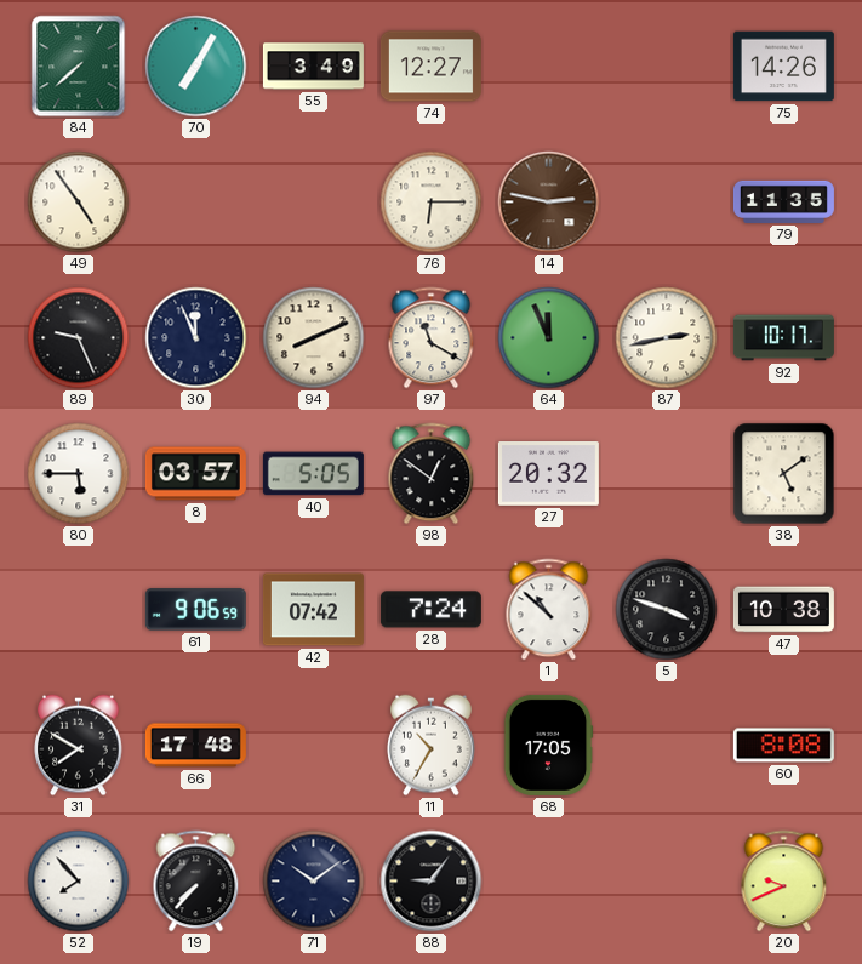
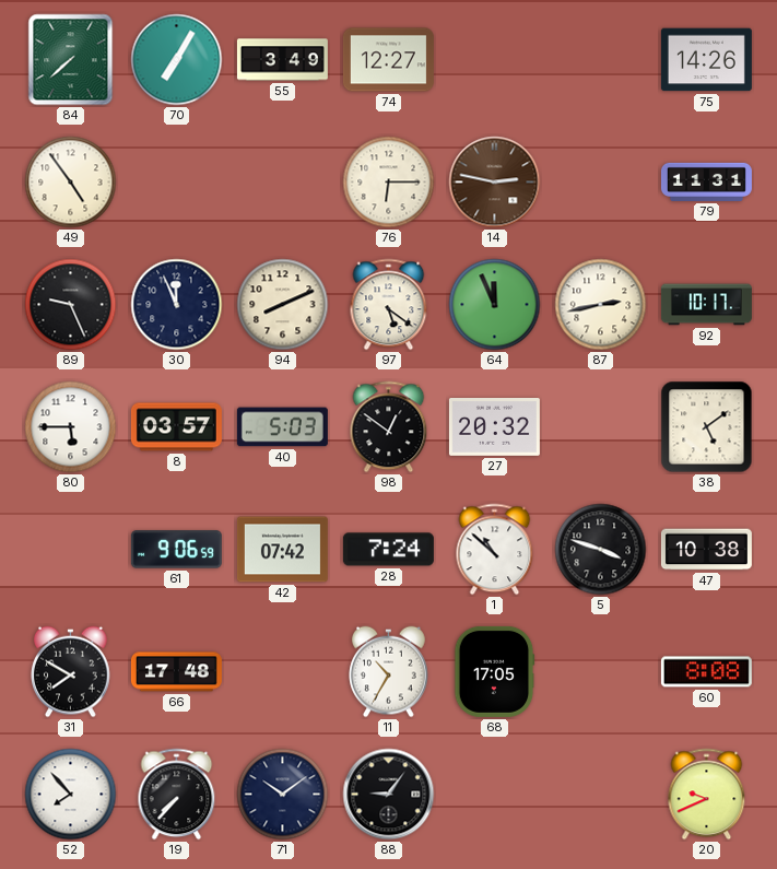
79: 11:35 -> 11:31 (706, 181)
97: 11:20 -> 5:21 (389, 305)
40: 5:05 -> 5:03 (282, 427)
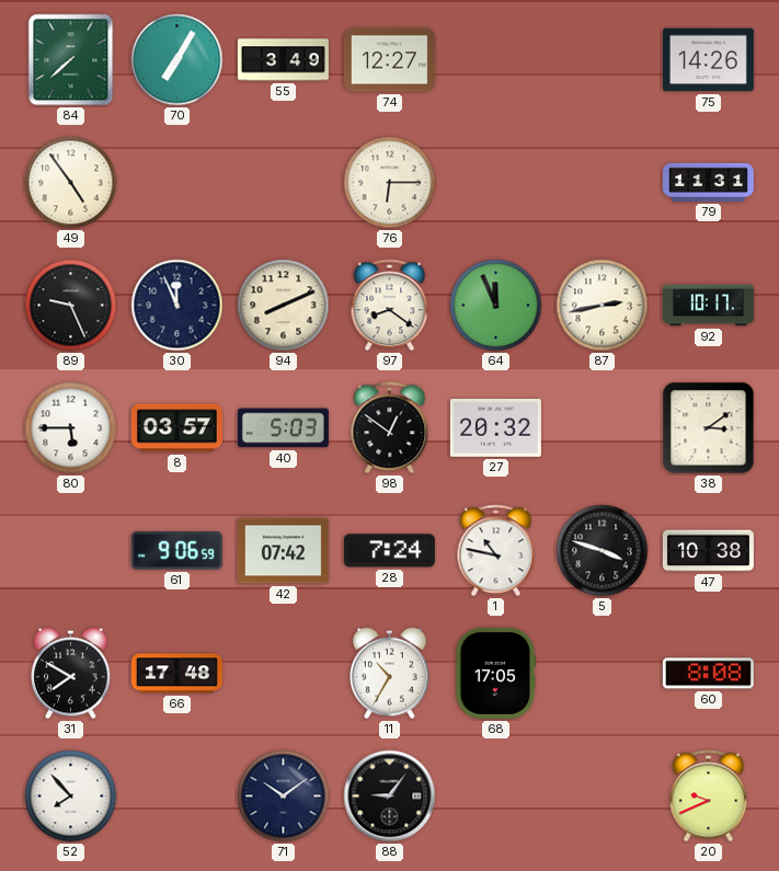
14: 2:47 -> none (495, 183)
97: 5:21 -> 8:21 (390, 306)
38: 5:09 -> 3:09 (709, 428)
1: 10:52 -> 10:47 (496, 551)
19: 7:37 -> none (177, 795)
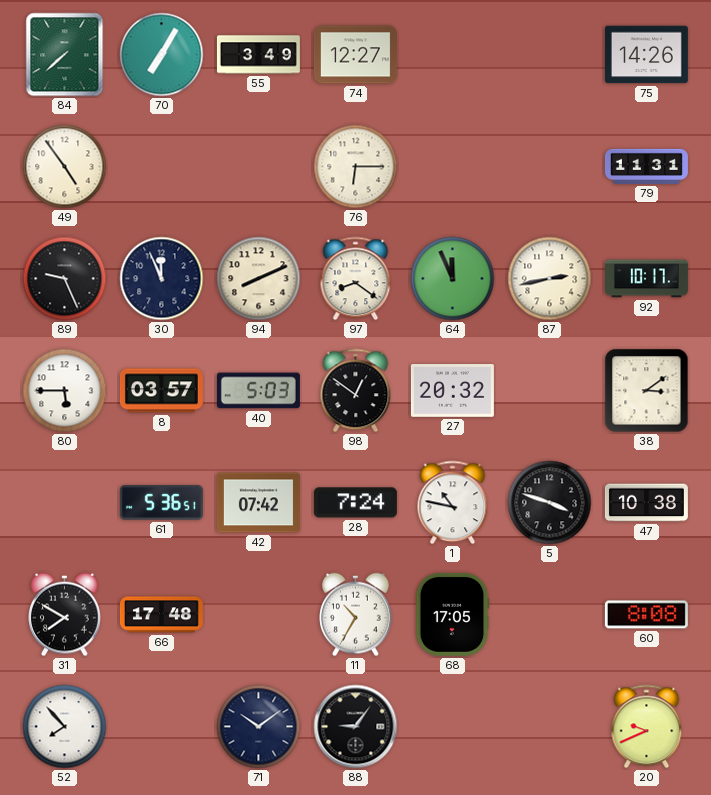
61: 9:06 -> 5:36 (161, 503)
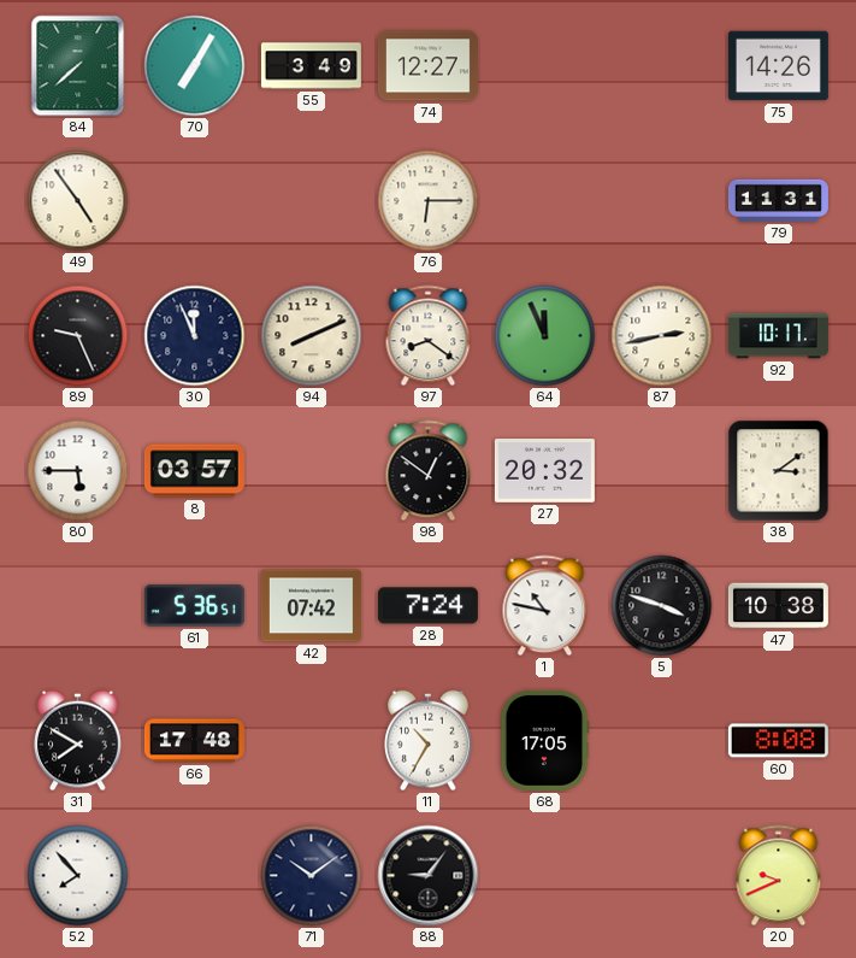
40: 5:03 -> none (258, 391)
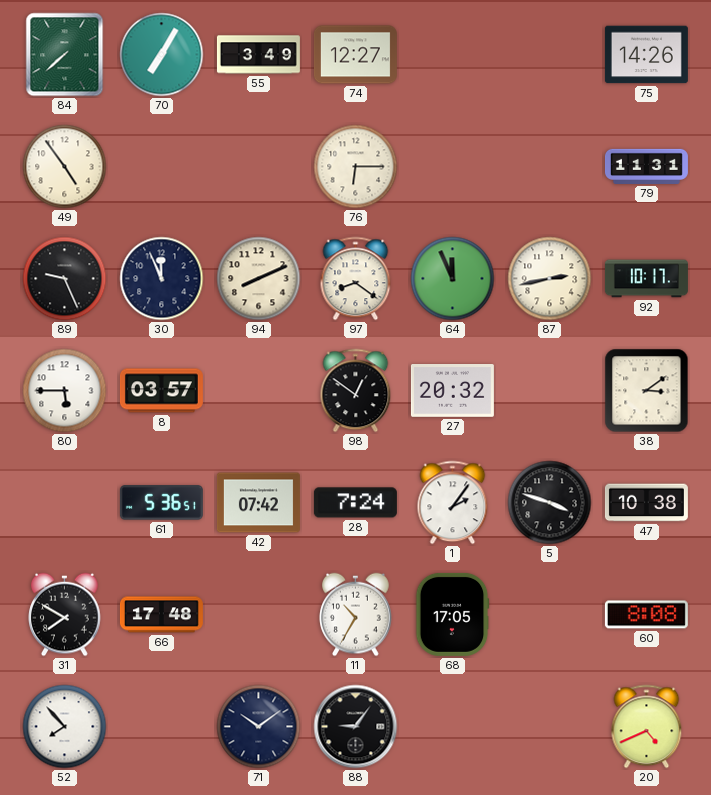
1: 10:47 -> 2:06 (453, 503)
20: 9:41 -> 4:41 (647, 727)
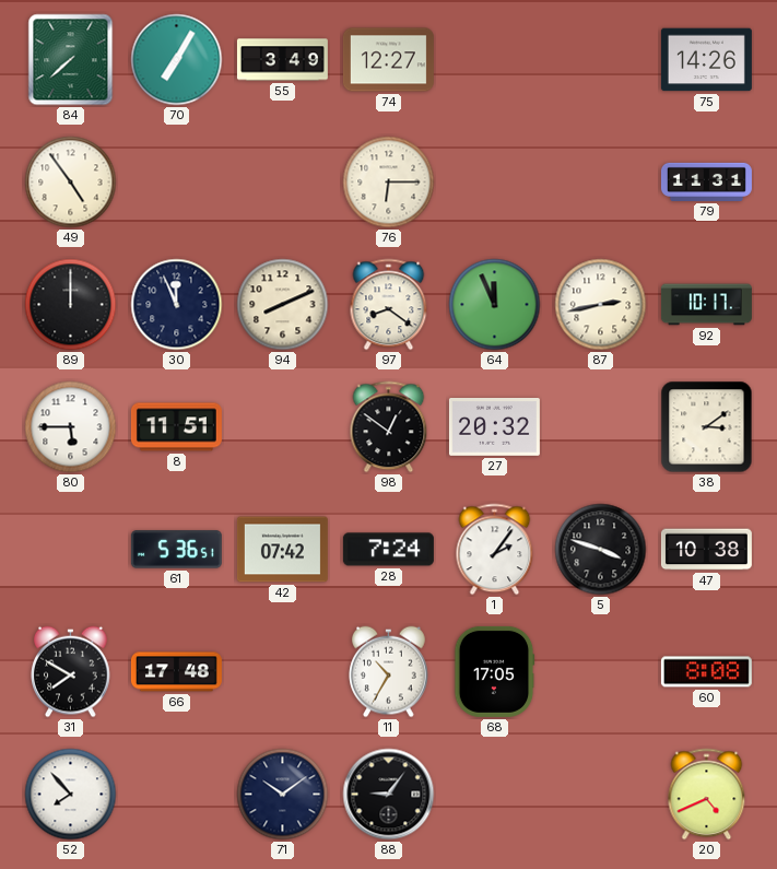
89: 9:26 -> 12:00 (71, 305)
8: 03:57 -> 11:51 (176, 427)
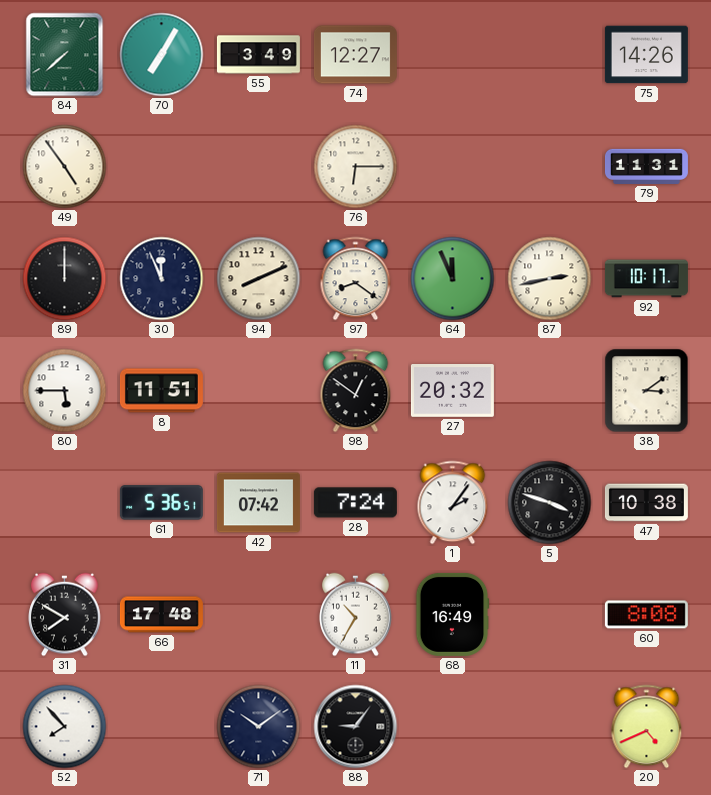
68: 17:05 -> 16:49 (452, 614)
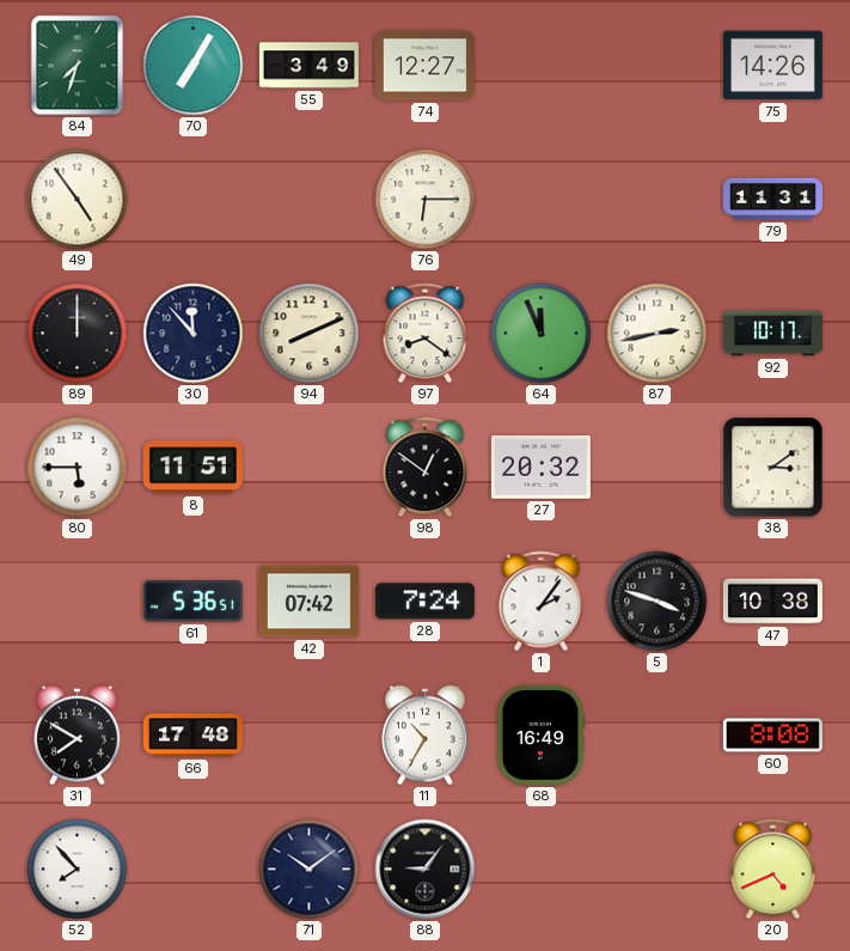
84: 7:38 -> 7:33 (78, 66)
30: 11:56 -> 11:53 (194, 334)
